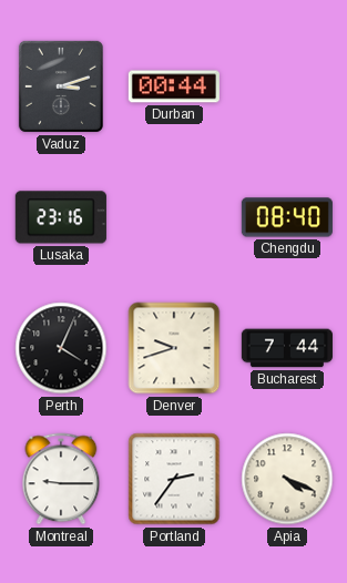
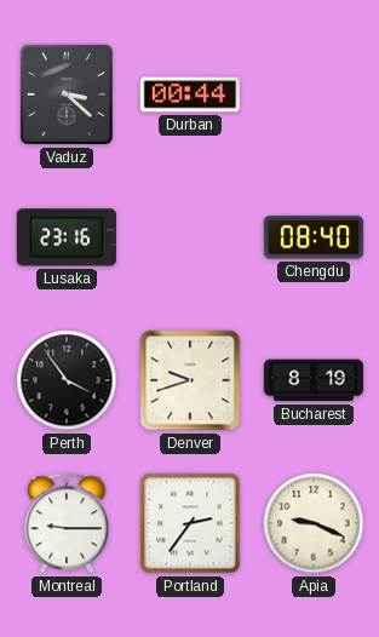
Vaduz: 3:12 -> 3:22 (67, 94)
Perth: 4:04 -> 3:54 (67, 380)
Bucharest: 7:44 -> 8:19 (314, 380)
Apia: 4:19 -> 9:19 (314, 523)
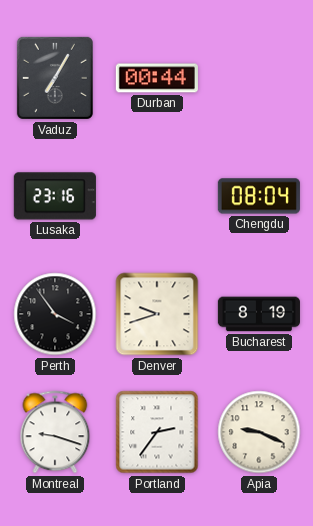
Vaduz: 3:22 -> 7:05 (55, 78)
Chengdu: 08:40 -> 08:04 (259, 196)
Montreal: 9:15 -> 9:18 (55, 432)
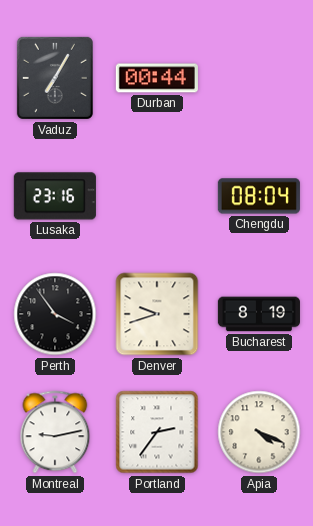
Montreal: 9:18 -> 9:13 (55, 432)
Apia: 9:19 -> 4:19 (259, 432)
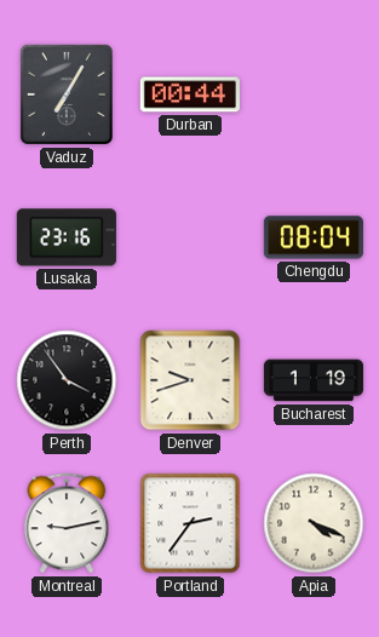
Bucharest: 8:19 -> 1:19 (314, 380)
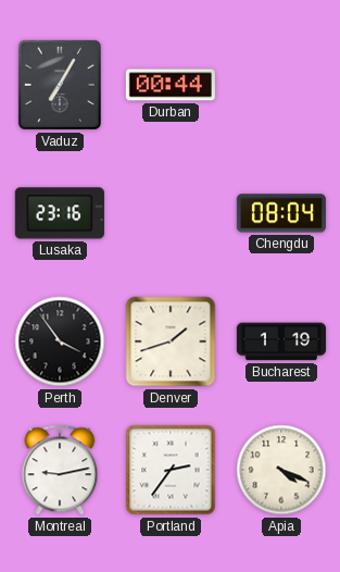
Denver: 9:42 -> 1:42 (171, 341)
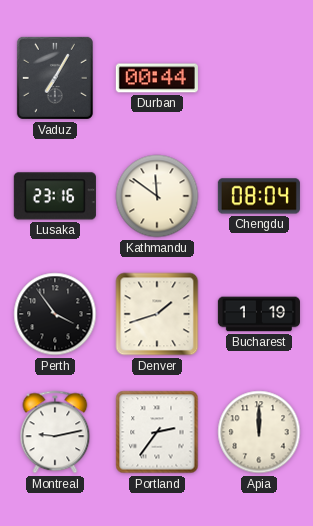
Kathmandu: none -> 11:51 (157, 196)
Apia: 4:19 -> 12:00 (259, 432)
